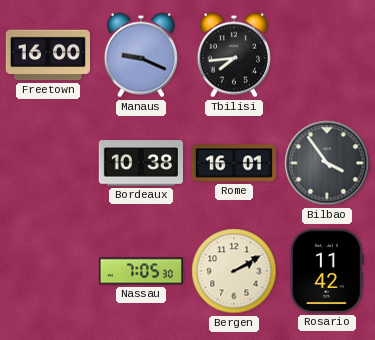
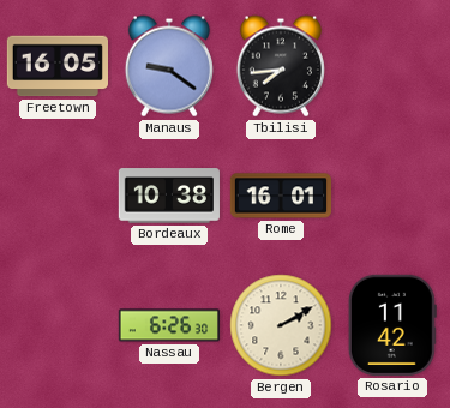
Freetown: 16:00 -> 16:05 (56, 66)
Manaus: 9:19 -> 9:21 (169, 66)
Bilbao: 3:54 -> none (327, 163)
Nassau: 7:05 -> 6:26 (168, 325)
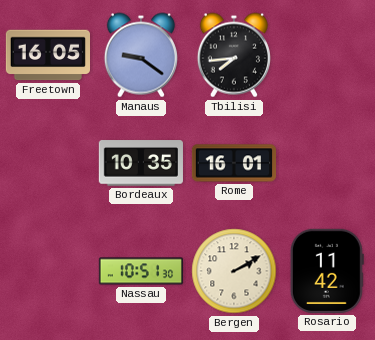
Bordeaux: 10:38 -> 10:35 (141, 163)
Nassau: 6:26 -> 10:51 (140, 271)
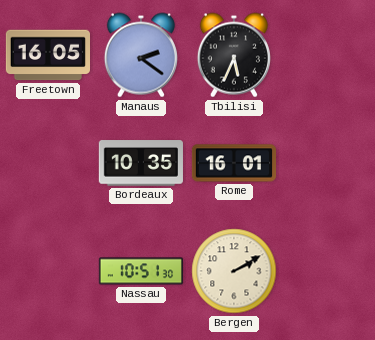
Manaus: 9:21 -> 2:21 (141, 55)
Tbilisi: 7:44 -> 5:34 (234, 55)
Rosario: 11:42 -> none (327, 271)
